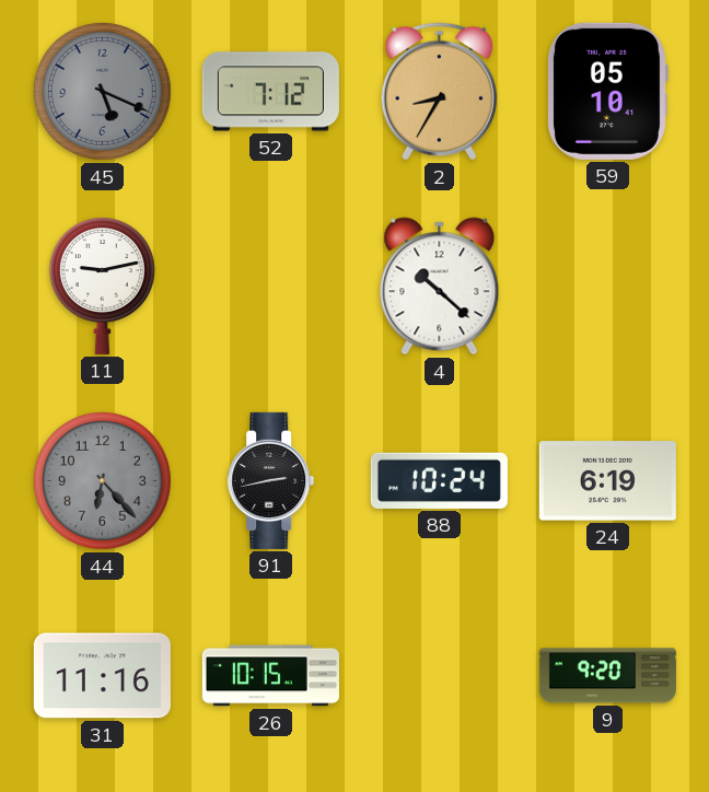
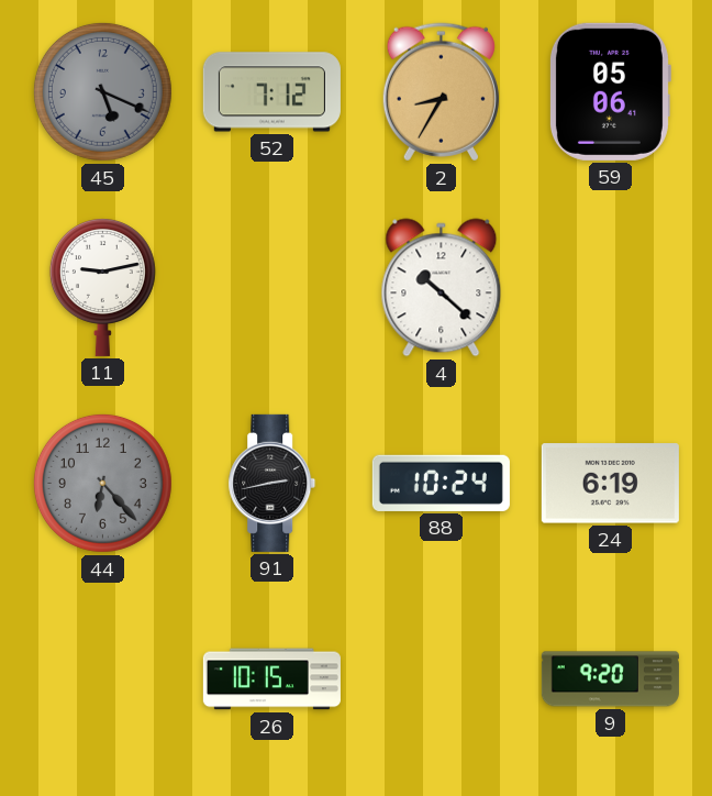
59: 05:10 -> 05:06 (610, 91)
31: 11:16 -> none (102, 676)
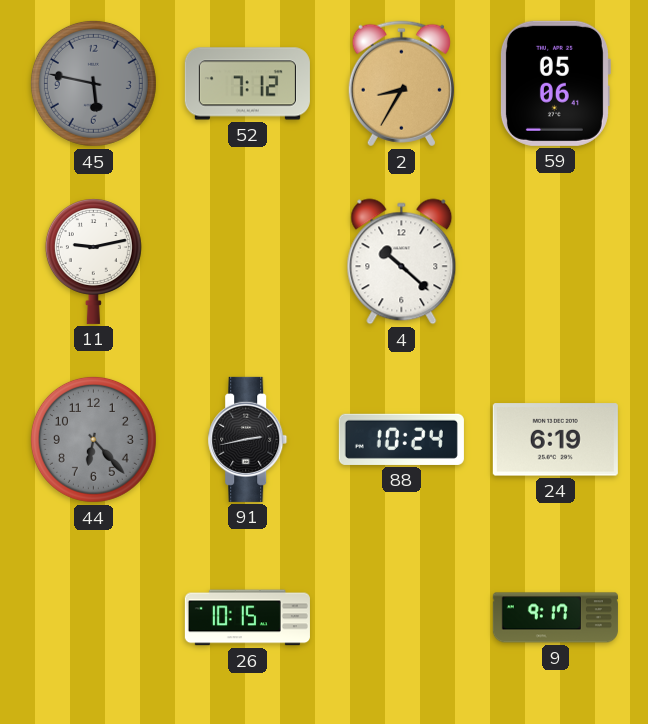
45: 5:19 -> 5:47 (93, 83)
9: 9:20 -> 9:17 (555, 618)
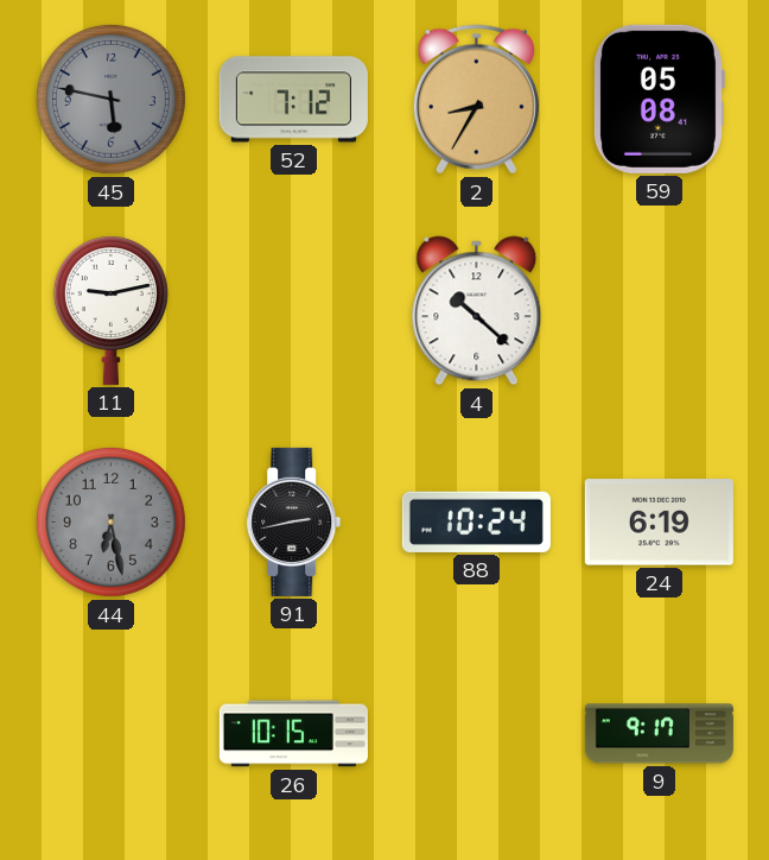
59: 05:06 -> 05:08 (659, 99)
44: 6:23 -> 6:28 (110, 521)
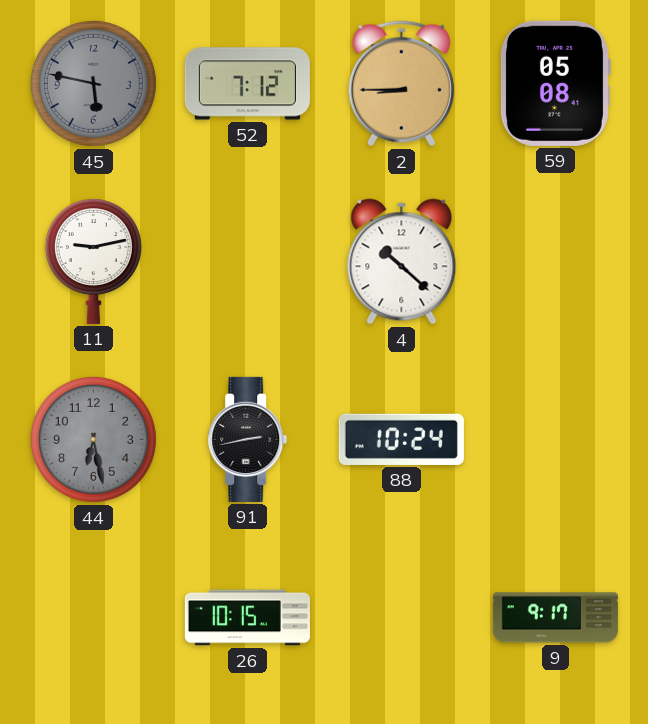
2: 8:35 -> 8:45 (401, 84)
24: 6:19 -> none (659, 523)
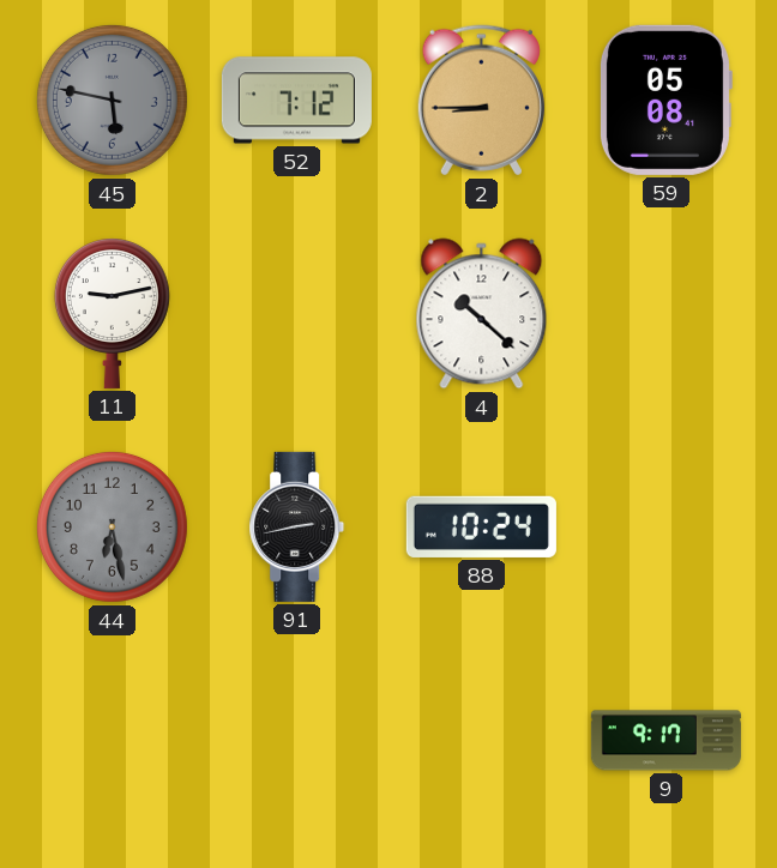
26: 10:15 -> none (247, 618)
